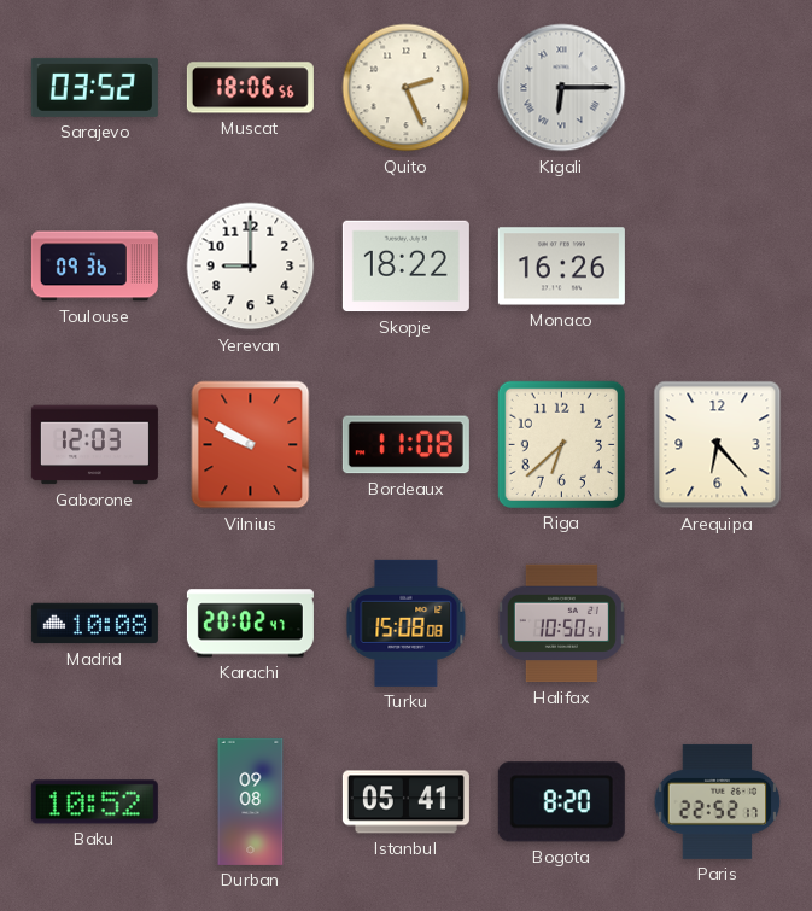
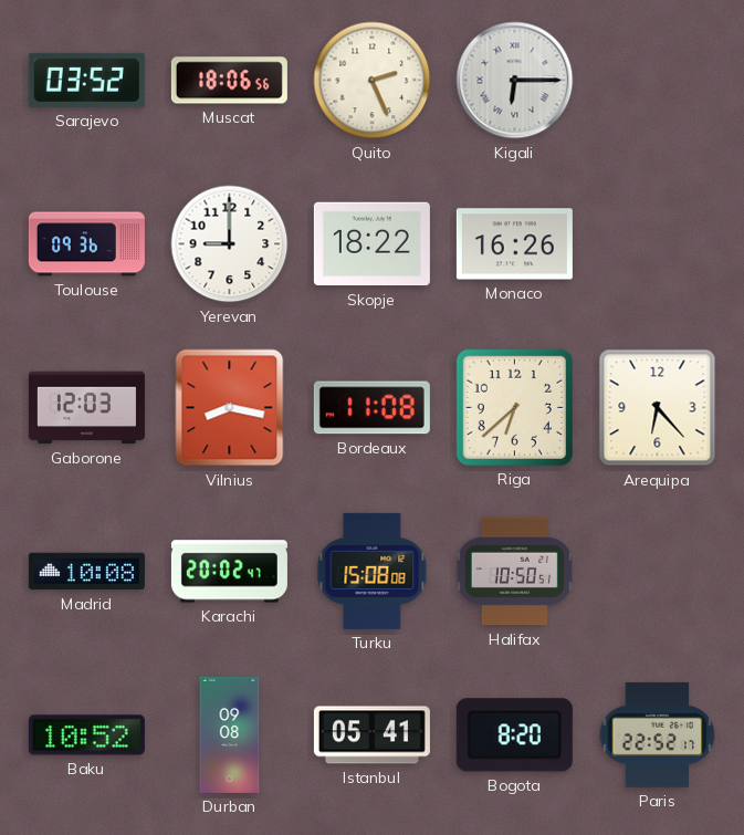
Vilnius: 9:50 -> 8:17 (230, 408)
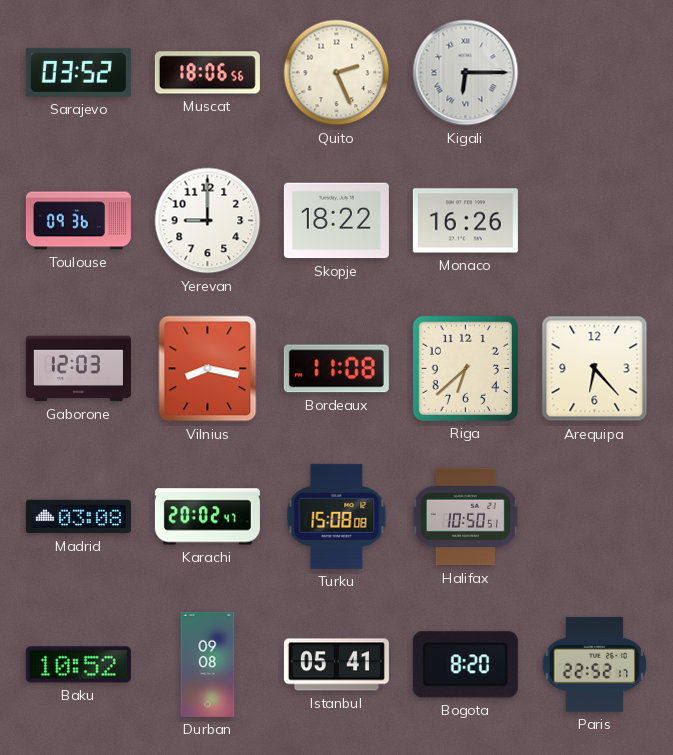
Madrid: 10:08 -> 03:08 (78, 517)
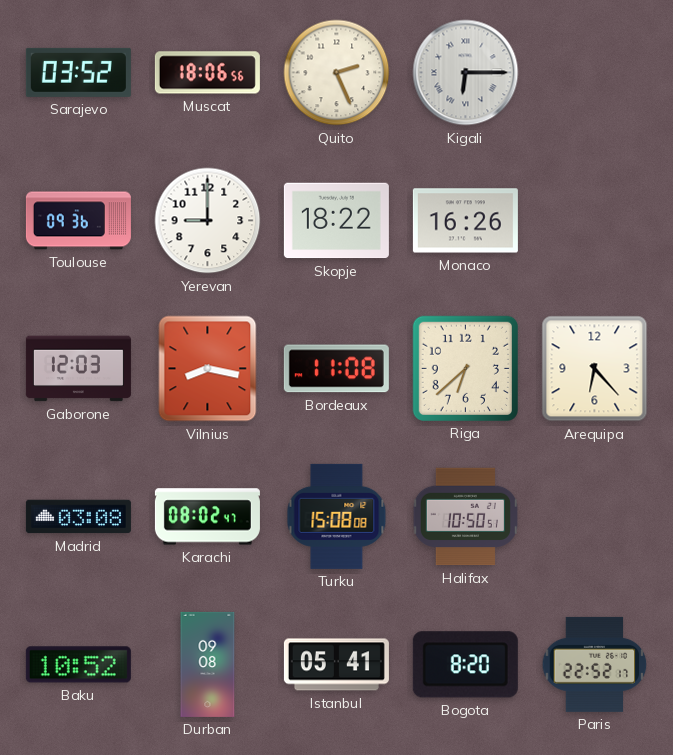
Karachi: 20:02 -> 08:02 (207, 517)
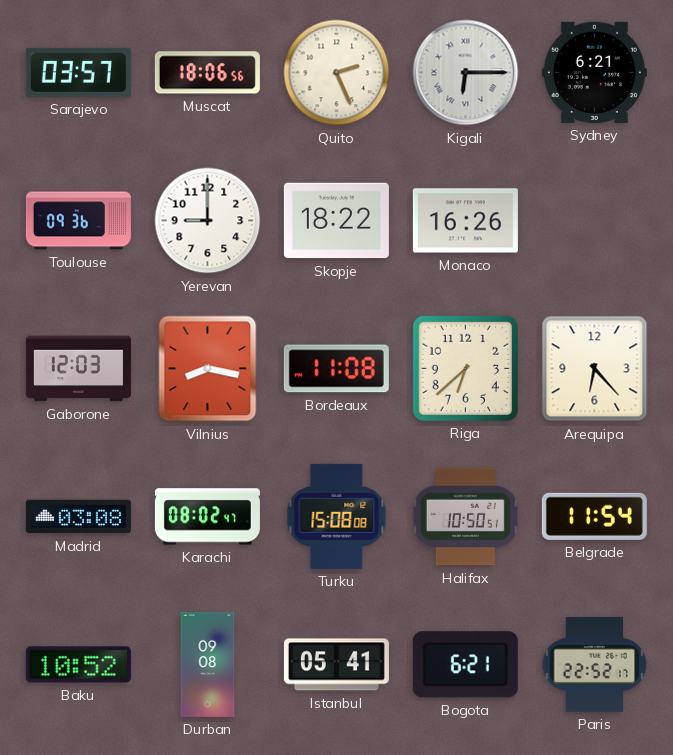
Sarajevo: 03:52 -> 03:57 (78, 72)
Sydney: none -> 6:21 (594, 72)
Belgrade: none -> 11:54 (594, 516)
Bogota: 8:20 -> 6:21 (465, 665)
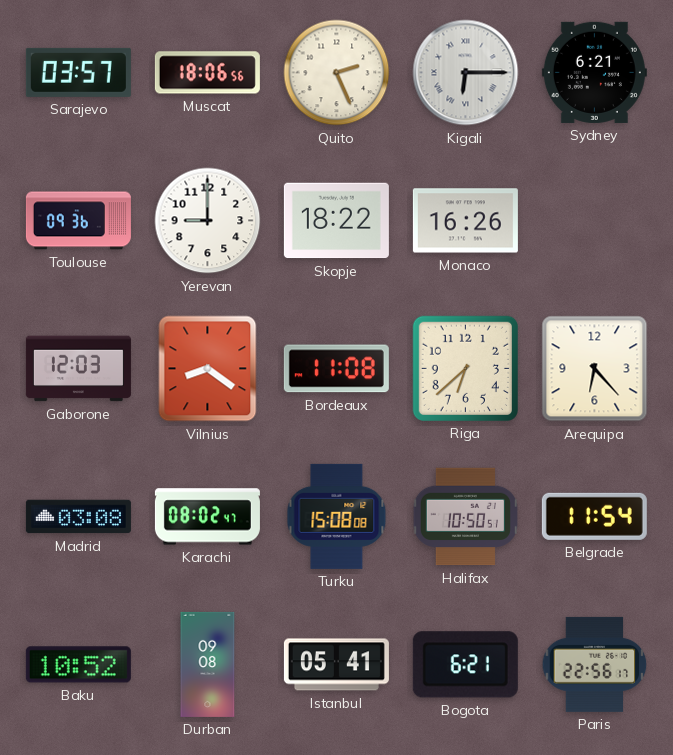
Vilnius: 8:17 -> 8:21 (208, 369)
Paris: 22:52 -> 22:56 (595, 664)
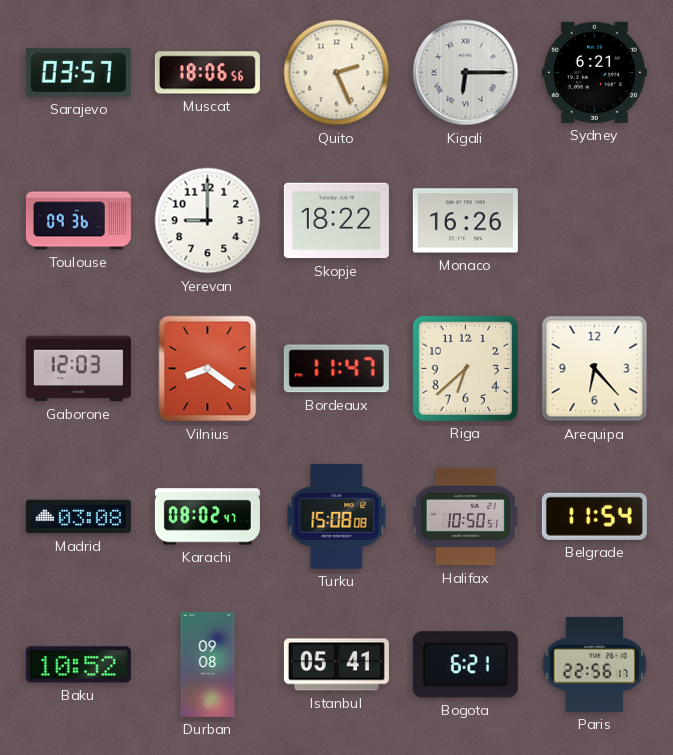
Bordeaux: 11:08 -> 11:47 (336, 369)
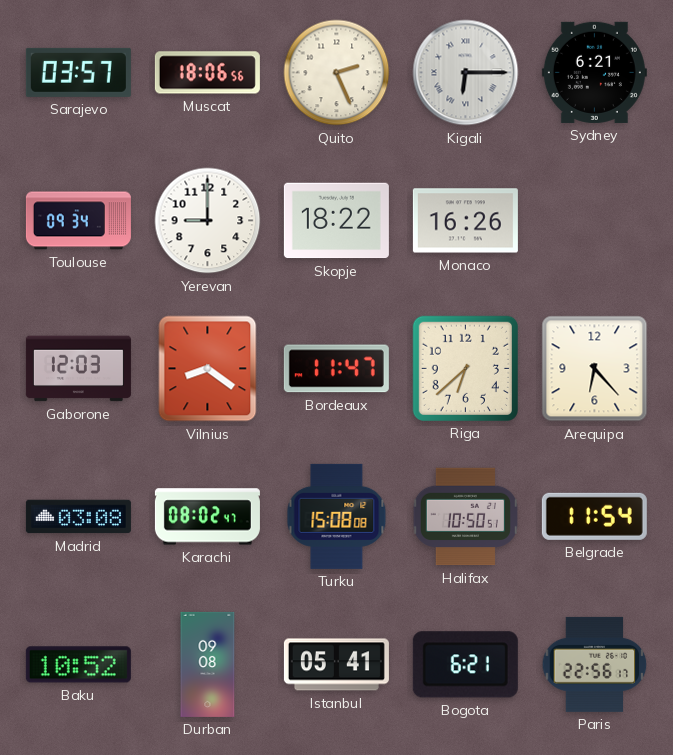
Toulouse: 09:36 -> 09:34 (78, 221)
